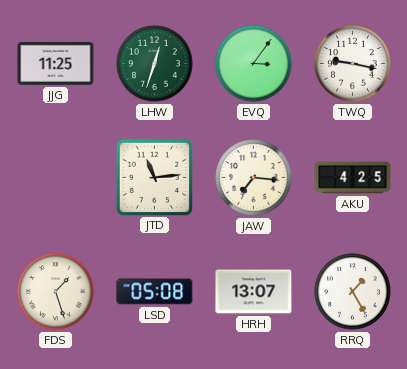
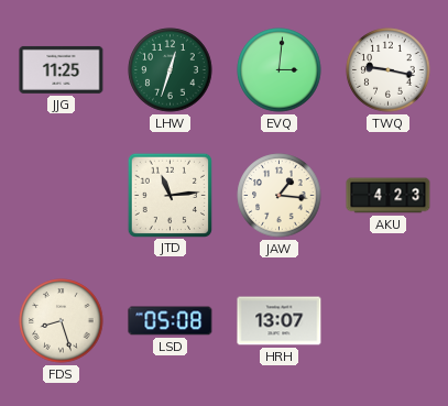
EVQ: 3:06 -> 3:01 (280, 70)
JAW: 7:16 -> 1:16 (280, 196)
AKU: 4:25 -> 4:23 (389, 196)
FDS: 1:27 -> 8:27 (62, 321)
RRQ: 1:25 -> none (353, 292)
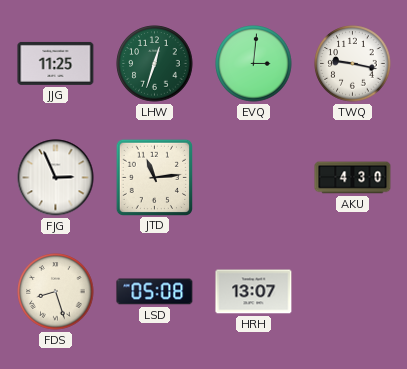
FJG: none -> 2:56 (56, 178)
JAW: 1:16 -> none (280, 196)
AKU: 4:23 -> 4:30 (353, 178)
